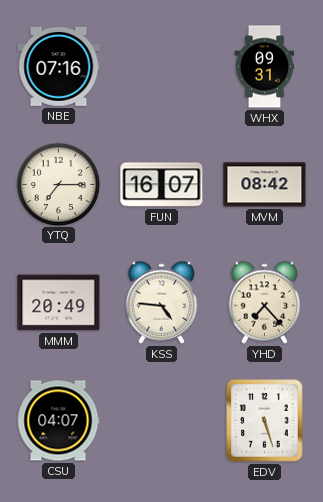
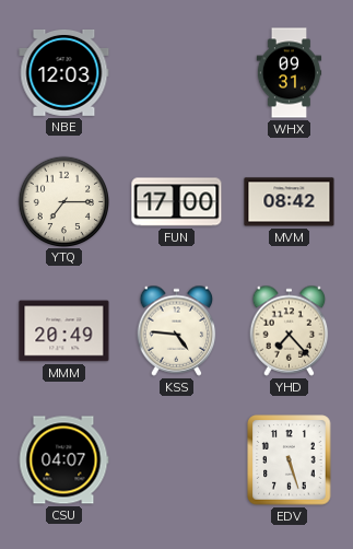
NBE: 07:16 -> 12:03 (64, 72)
FUN: 16:07 -> 17:00 (177, 202)
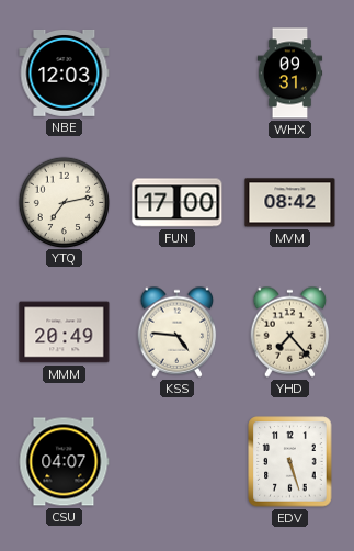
YTQ: 7:15 -> 7:13 (64, 202)
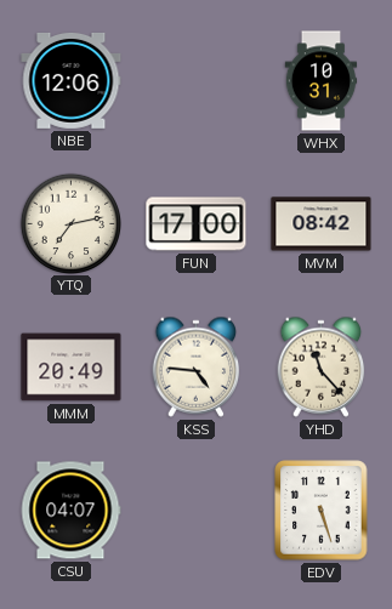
NBE: 12:03 -> 12:06 (72, 80)
WHX: 09:31 -> 10:31 (322, 81)
YHD: 7:23 -> 11:23 (322, 366)
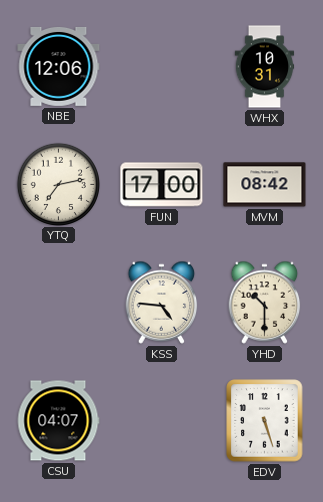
MMM: 20:49 -> none (72, 368)
YHD: 11:23 -> 10:30 (265, 302)
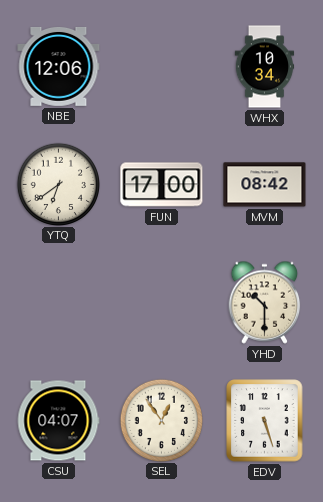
WHX: 10:31 -> 10:34 (265, 67)
YTQ: 7:13 -> 6:39 (58, 184)
KSS: 4:46 -> none (162, 302)
SEL: none -> 12:54 (161, 420)
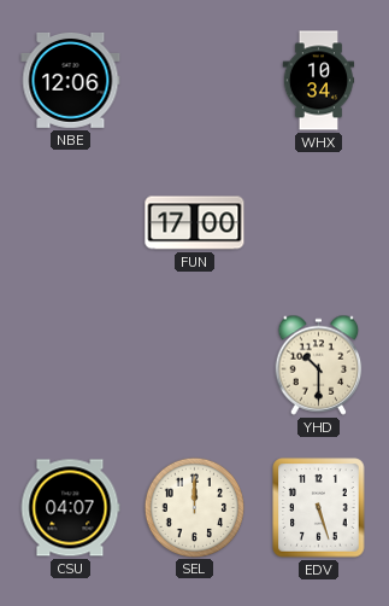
YTQ: 6:39 -> none (58, 184)
MVM: 08:42 -> none (265, 185)
SEL: 12:54 -> 12:00 (194, 507)
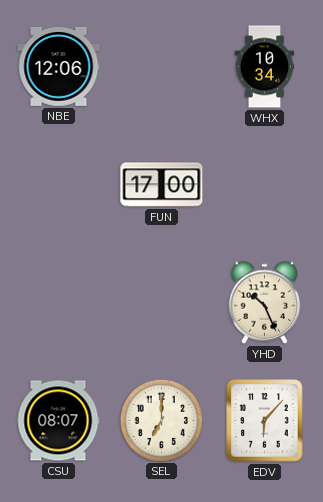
YHD: 10:30 -> 10:26 (265, 302)
CSU: 04:07 -> 08:07 (58, 421)
SEL: 12:00 -> 7:00 (161, 420)
EDV: 5:27 -> 6:07 (265, 421)
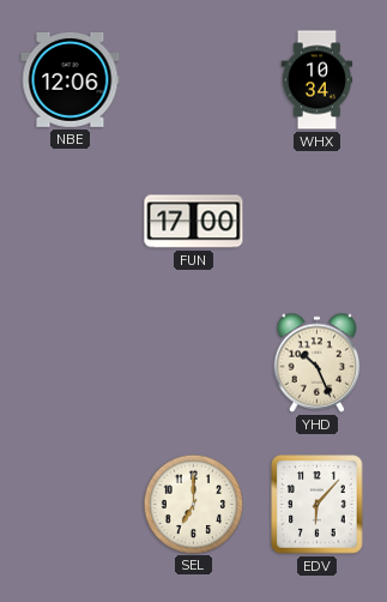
CSU: 08:07 -> none (58, 421)
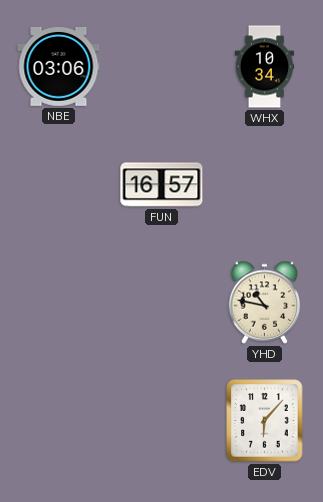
NBE: 12:06 -> 03:06 (59, 66)
FUN: 17:00 -> 16:57 (162, 185)
YHD: 10:26 -> 10:47 (265, 302)
SEL: 7:00 -> none (193, 504)
